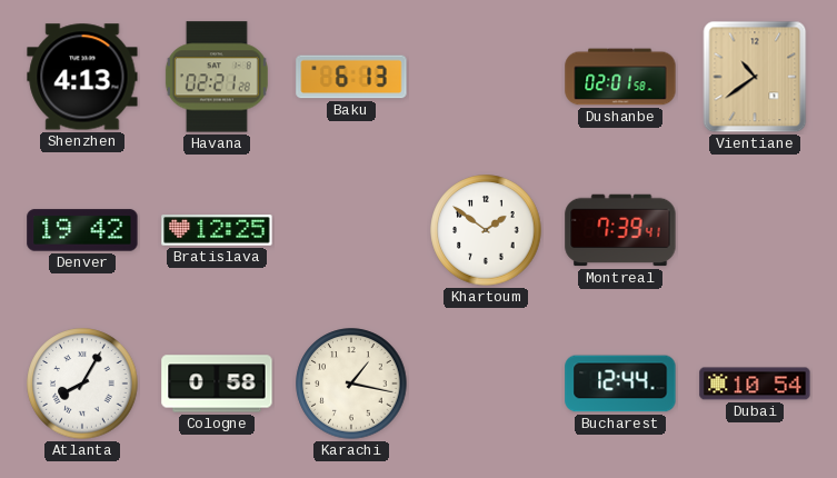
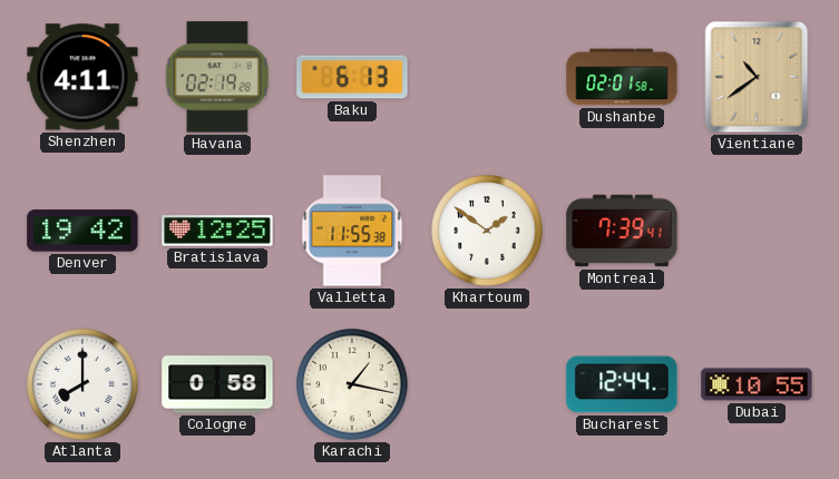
Shenzhen: 4:13 -> 4:11 (82, 77)
Havana: 02:21 -> 02:19 (217, 77)
Valletta: none -> 11:55 (352, 231)
Atlanta: 8:05 -> 8:00 (82, 384)
Dubai: 10:54 -> 10:55 (757, 384)
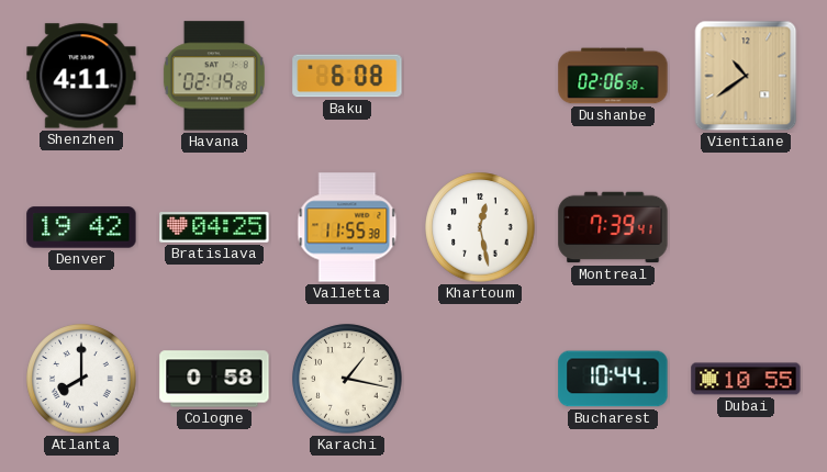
Baku: 6:13 -> 6:08 (347, 76)
Dushanbe: 02:01 -> 02:06 (613, 76)
Bratislava: 12:25 -> 04:25 (214, 227)
Khartoum: 1:51 -> 12:28 (480, 227)
Bucharest: 12:44 -> 10:44 (613, 379)
